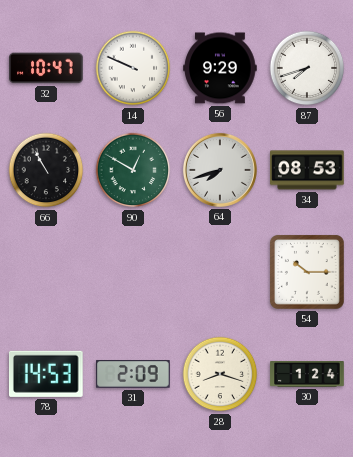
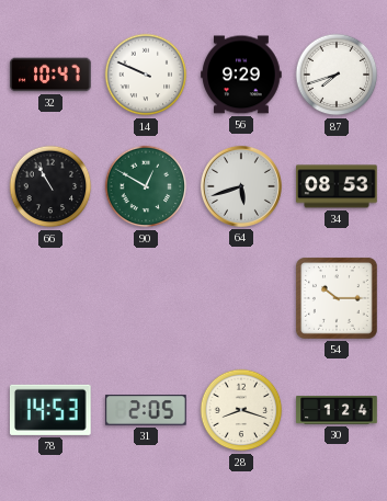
64: 7:42 -> 5:42 (241, 186)
31: 2:09 -> 2:05 (146, 410)
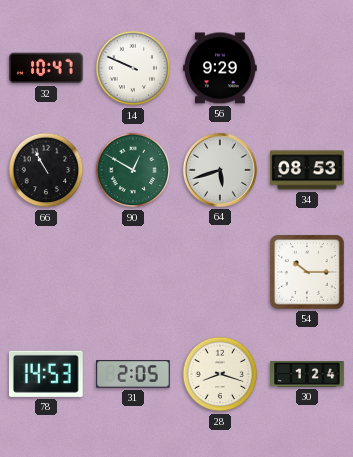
87: 7:42 -> none (337, 75)
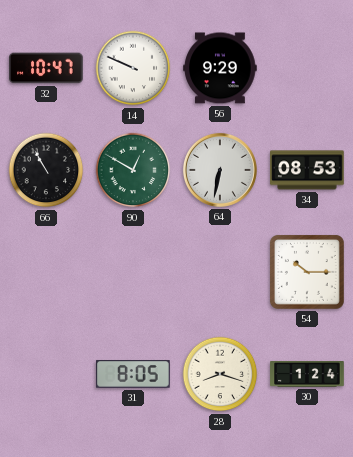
64: 5:42 -> 6:32 (220, 170)
78: 14:53 -> none (46, 374)
31: 2:05 -> 8:05 (133, 374)
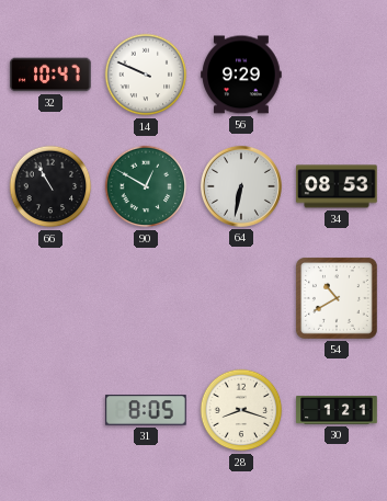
54: 10:15 -> 10:40 (337, 298)
30: 1:24 -> 1:21 (337, 411)
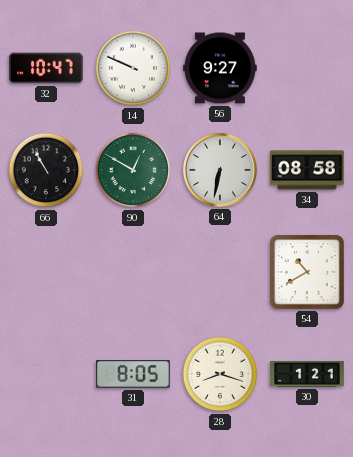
56: 9:29 -> 9:27 (220, 68)
34: 08:53 -> 08:58 (307, 170)
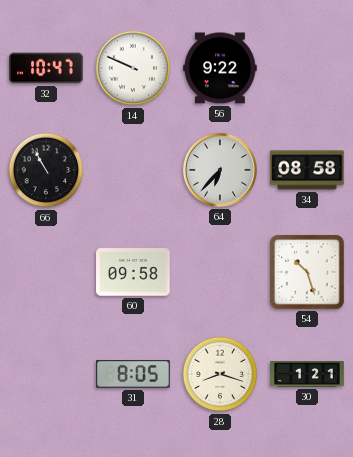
56: 9:27 -> 9:22 (220, 68)
90: 12:50 -> none (133, 170)
64: 6:32 -> 6:37 (220, 170)
60: none -> 09:58 (133, 272)
54: 10:40 -> 10:27 (307, 272)
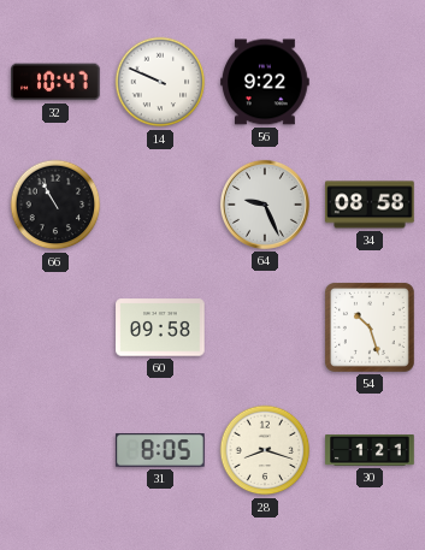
64: 6:37 -> 9:26 (265, 205)
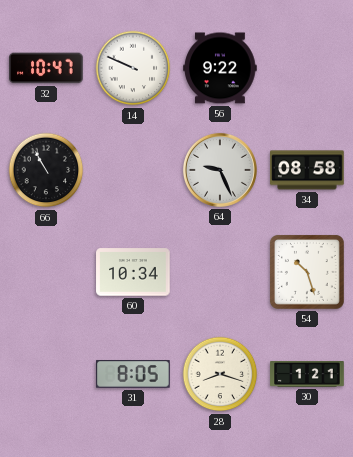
60: 09:58 -> 10:34 (133, 272)
